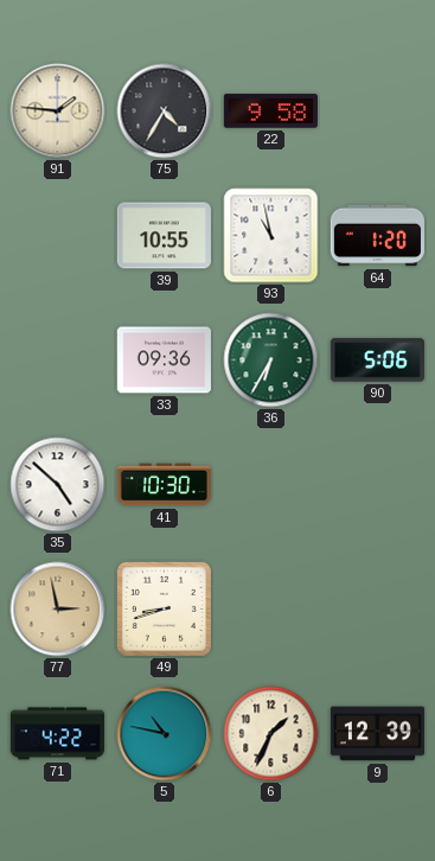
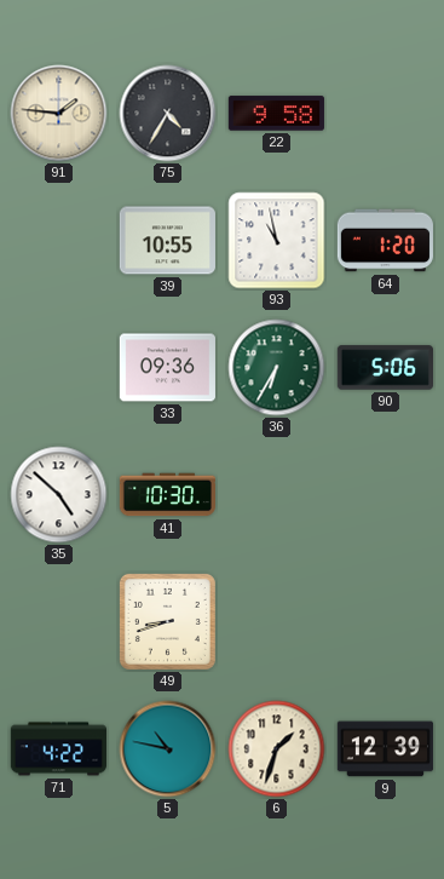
77: 2:58 -> none (58, 610)
6: 1:34 -> 1:33 (277, 749)
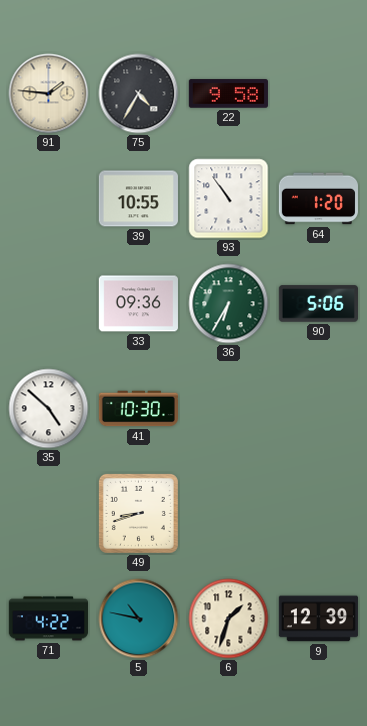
93: 10:58 -> 10:54 (229, 199)
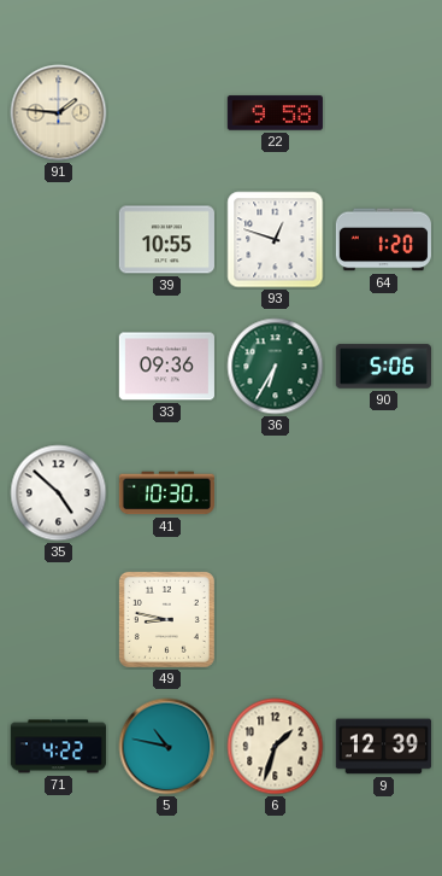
75: 4:35 -> none (139, 94)
93: 10:54 -> 12:48 (276, 240)
49: 8:42 -> 8:47 (166, 619)
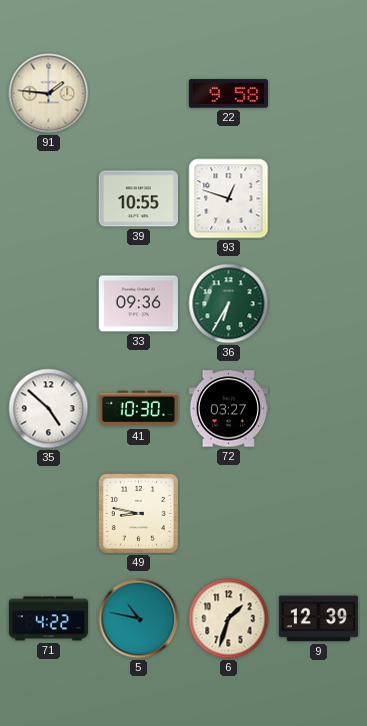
64: 1:20 -> none (383, 240)
90: 5:06 -> none (383, 367)
72: none -> 03:27 (228, 409)
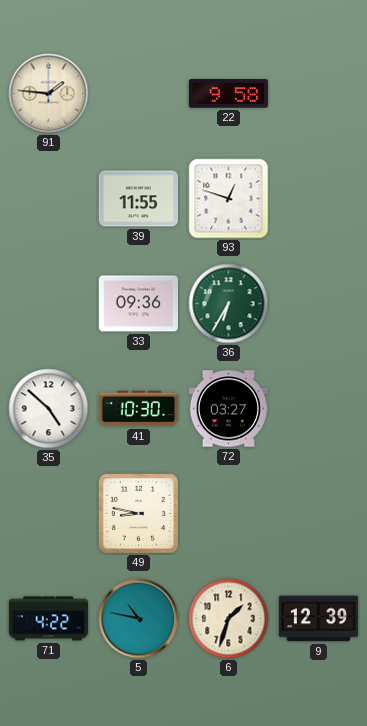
39: 10:55 -> 11:55 (138, 199)
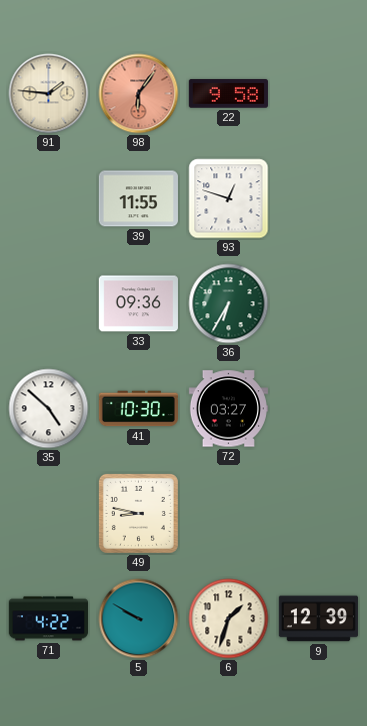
98: none -> 6:06 (139, 94)
5: 10:47 -> 9:50 (139, 619)
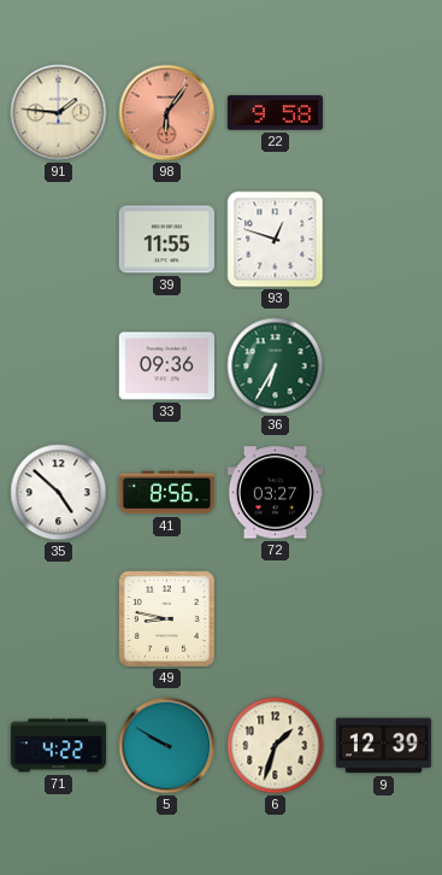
41: 10:30 -> 8:56 (166, 493)
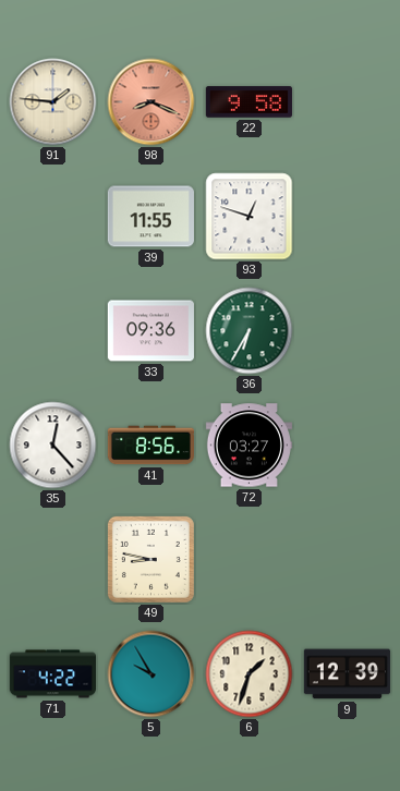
98: 6:06 -> 8:19 (151, 102)
35: 4:52 -> 12:23 (53, 446)
5: 9:50 -> 9:55 (151, 674)
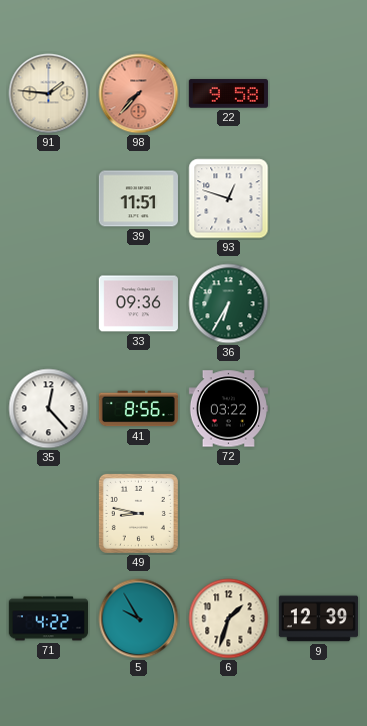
98: 8:19 -> 7:37 (139, 94)
39: 11:55 -> 11:51 (138, 199)
72: 03:27 -> 03:22 (228, 409)
